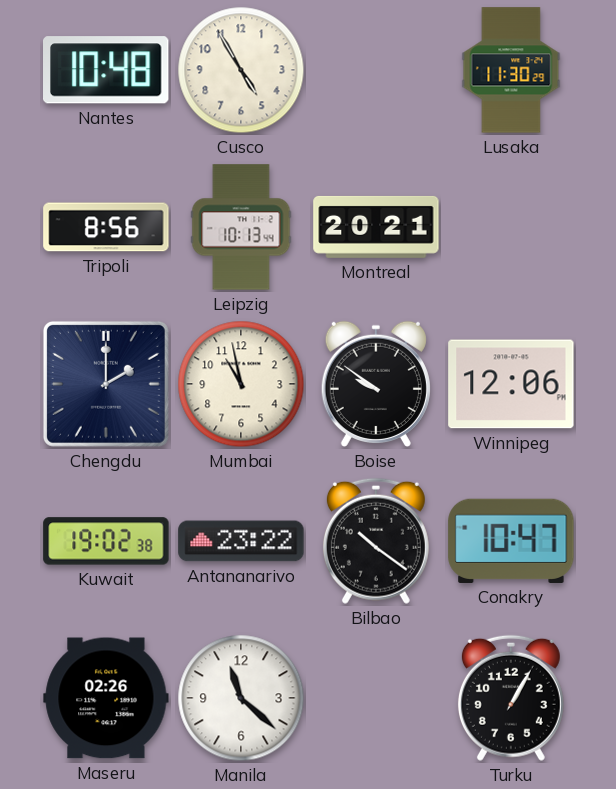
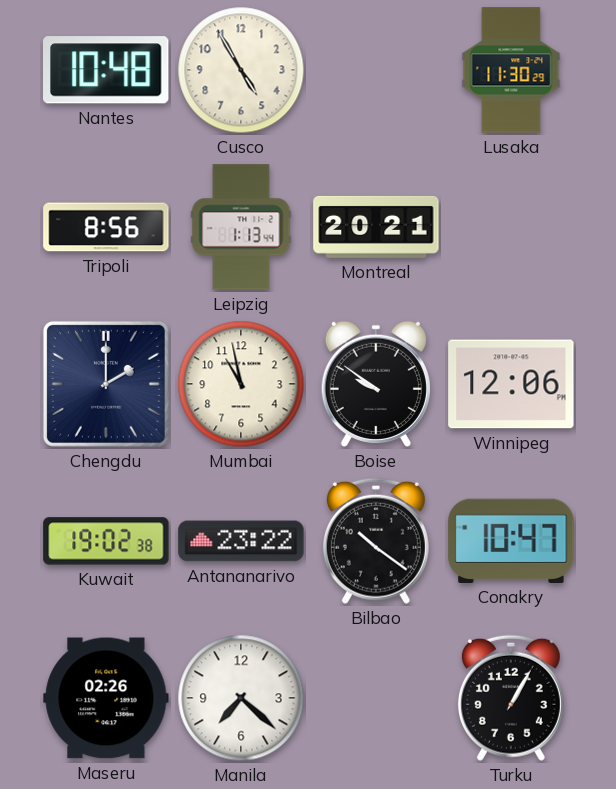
Leipzig: 10:13 -> 1:13 (241, 227)
Manila: 11:22 -> 7:22 (241, 698)
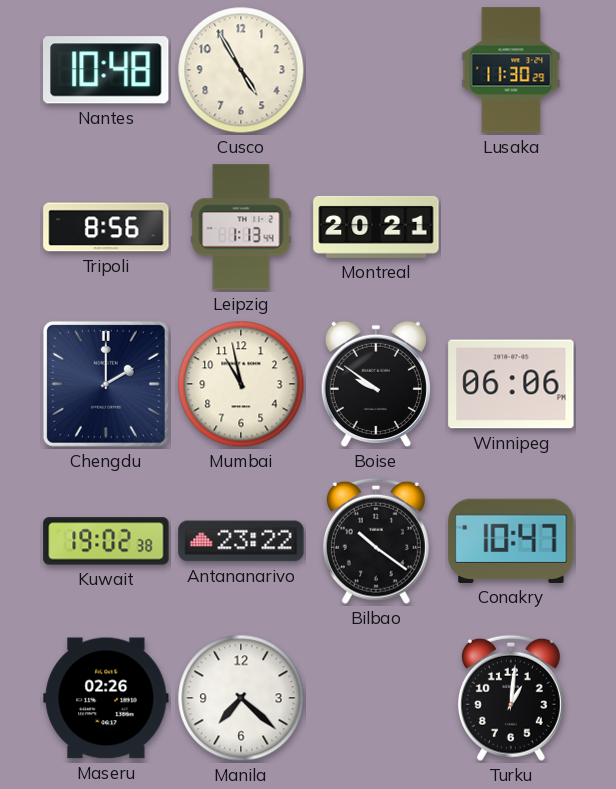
Winnipeg: 12:06 -> 06:06 (511, 384)
Turku: 1:05 -> 1:01 (511, 698)
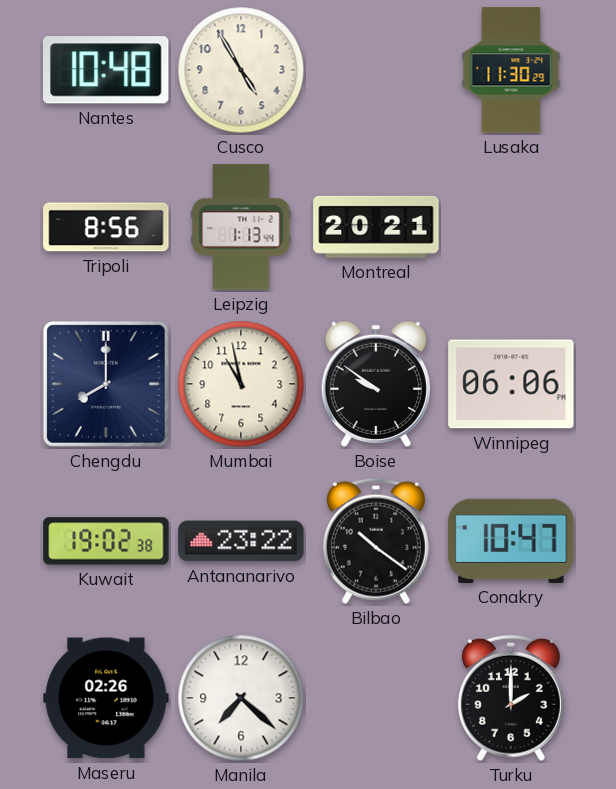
Chengdu: 2:00 -> 8:00 (106, 384)
Turku: 1:01 -> 2:00 (511, 698)
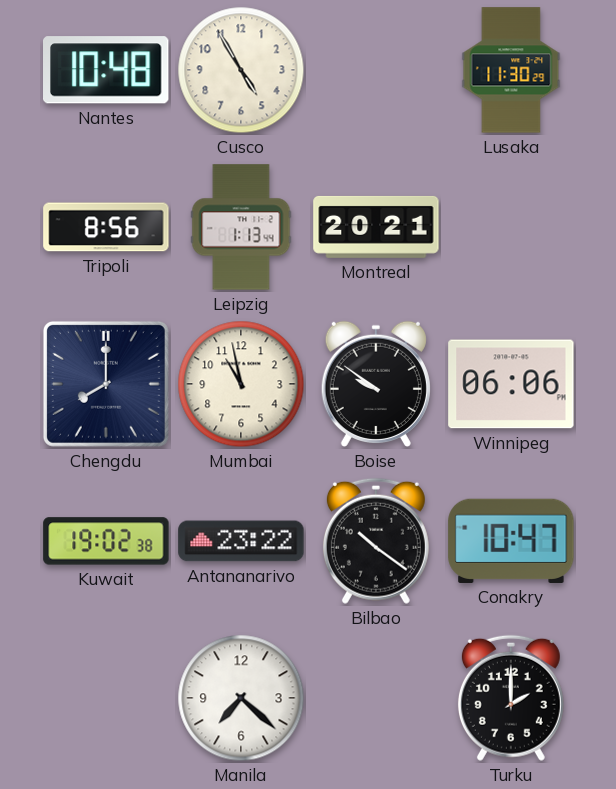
Maseru: 02:26 -> none (106, 698)
